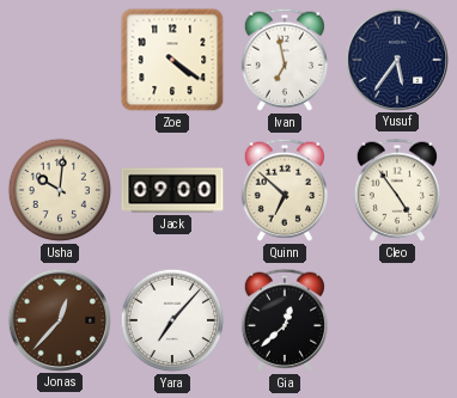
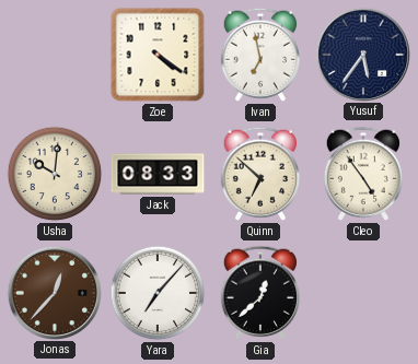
Jack: 09:00 -> 08:33 (158, 174)
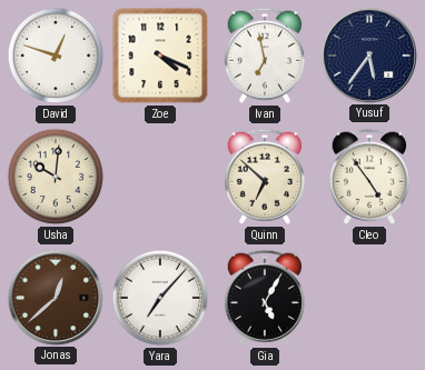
David: none -> 12:48 (56, 56)
Zoe: 4:21 -> 4:19 (160, 56)
Jack: 08:33 -> none (158, 174)
Jonas: 12:37 -> 12:38 (55, 297)
Gia: 12:38 -> 5:05 (265, 298)
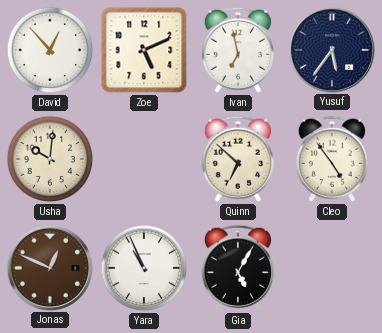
David: 12:48 -> 12:53 (50, 50)
Zoe: 4:19 -> 5:11 (144, 50)
Jonas: 12:38 -> 12:49 (49, 267)
Yara: 7:07 -> 10:56 (144, 268)
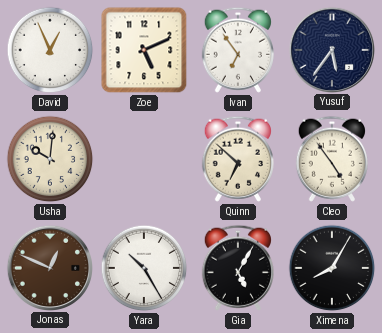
David: 12:53 -> 12:56 (50, 50)
Ivan: 6:58 -> 6:54 (238, 50)
Yara: 10:56 -> 10:25 (144, 268)
Ximena: none -> 8:05 (332, 268)
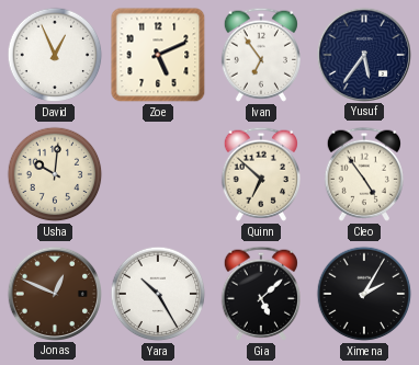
Gia: 5:05 -> 5:08 (261, 294)
Ximena: 8:05 -> 2:05 (364, 294)
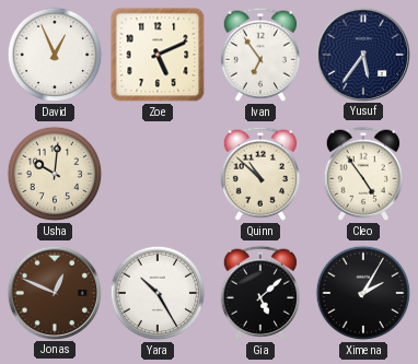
Quinn: 6:52 -> 10:52 (260, 174)
